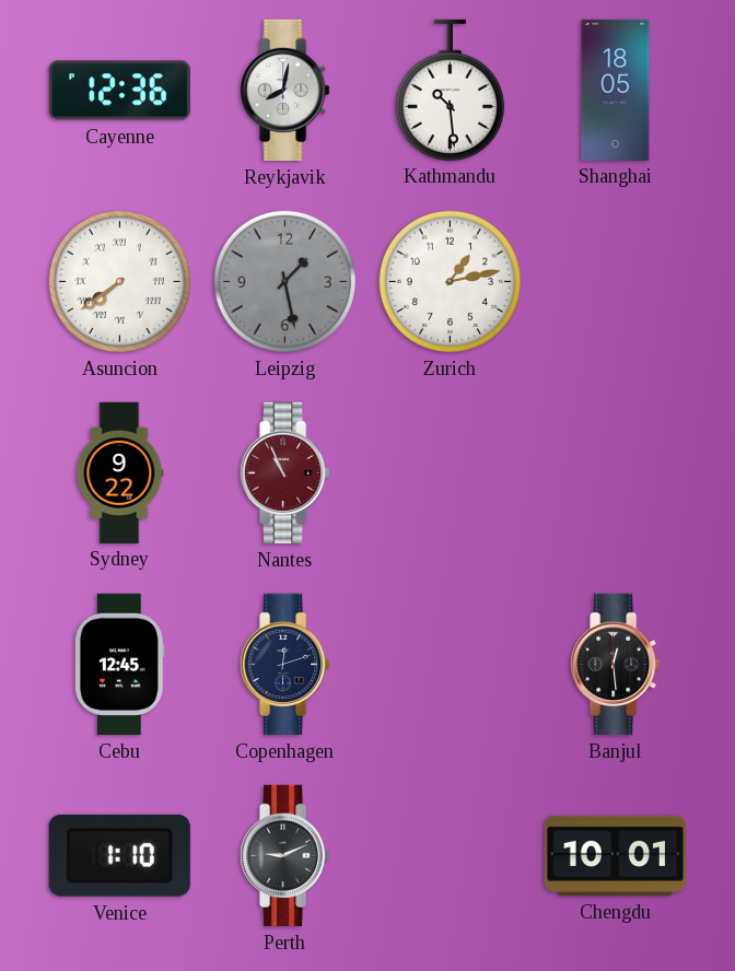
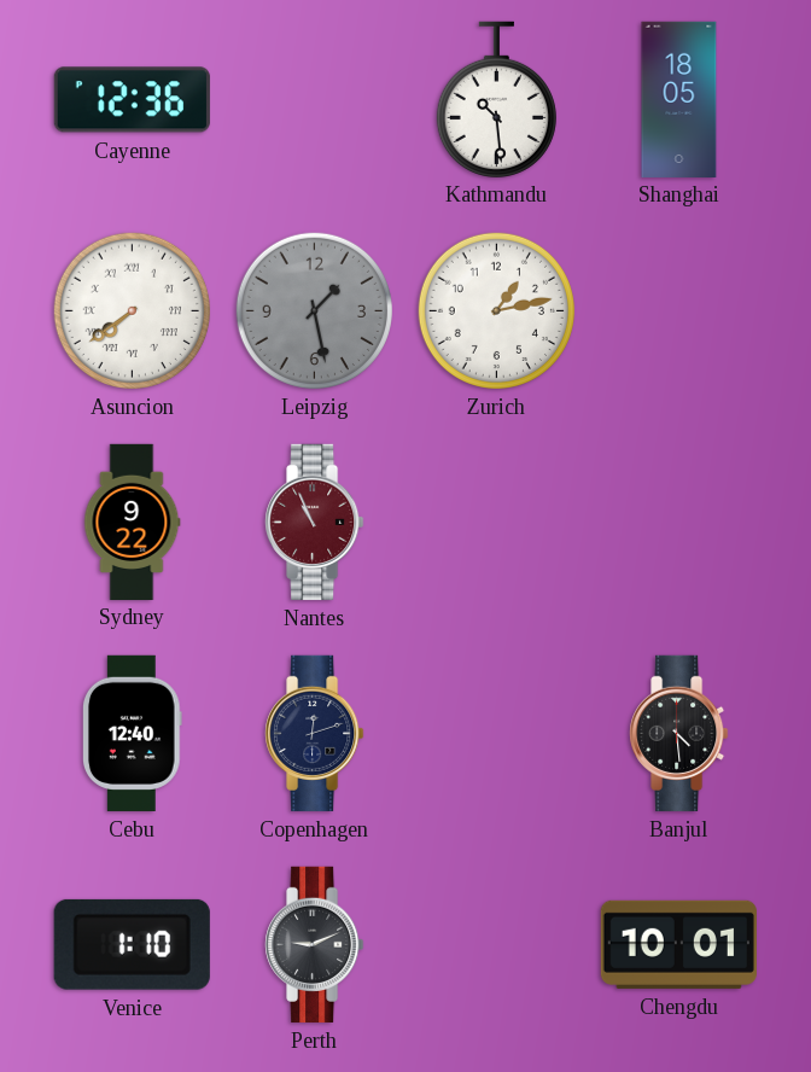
Reykjavik: 8:02 -> none (285, 90)
Cebu: 12:45 -> 12:40 (132, 733)
Banjul: 12:29 -> 4:29 (679, 733)
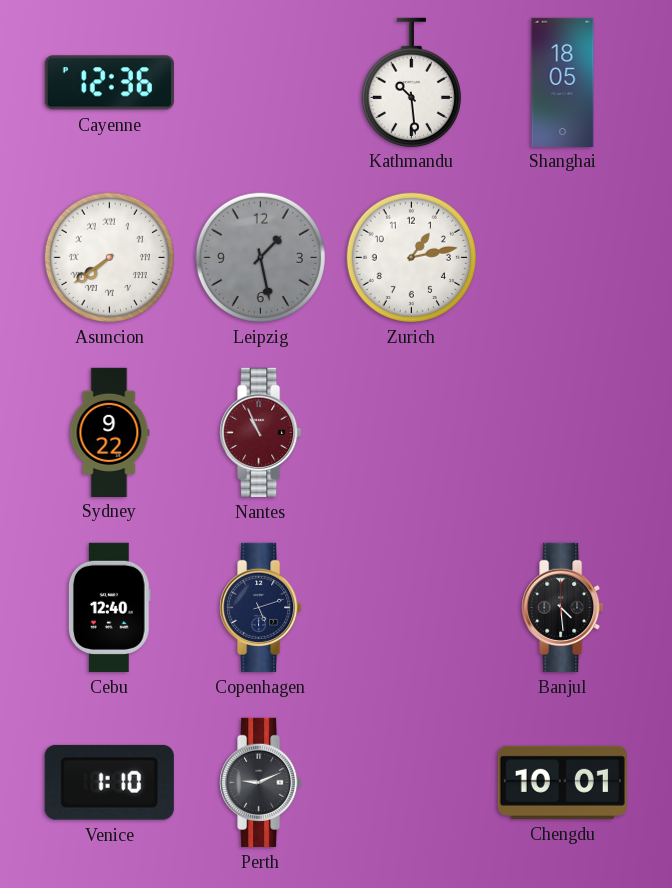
Copenhagen: 12:12 -> 5:12 (261, 607)
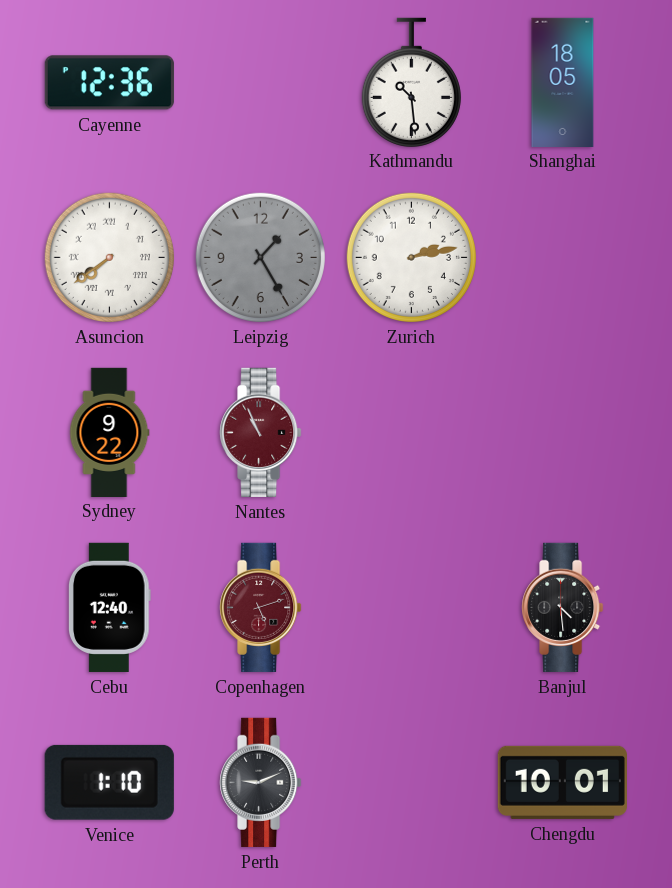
Leipzig: 1:28 -> 1:25 (260, 257)
Zurich: 1:13 -> 2:13 (411, 257)
Copenhagen dial: navy -> burgundy (261, 607)
